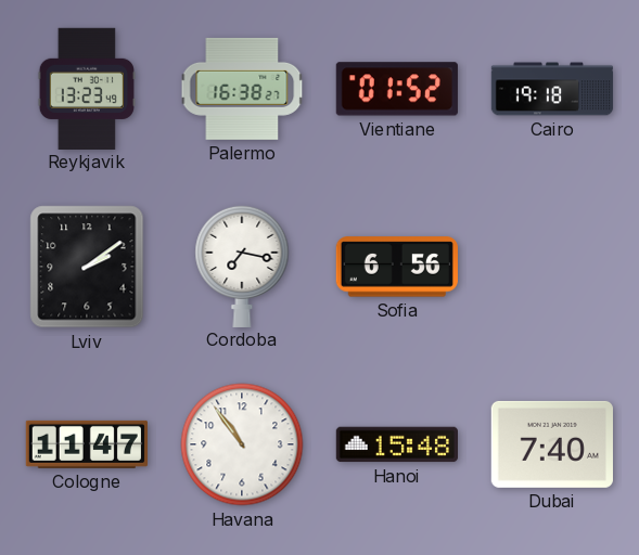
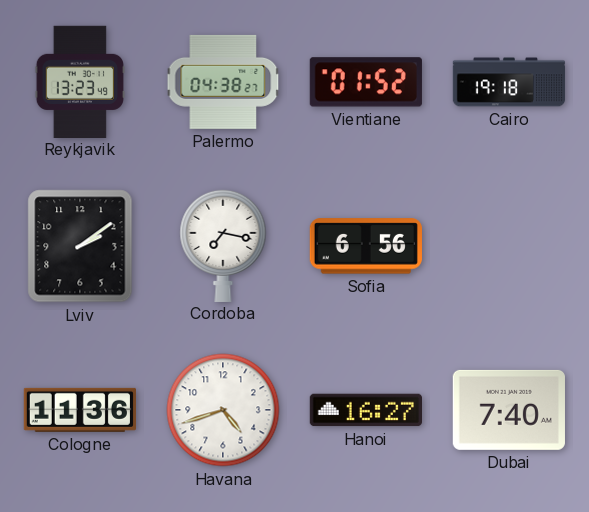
Palermo: 16:38 -> 04:38 (223, 82)
Cologne: 11:47 -> 11:36 (80, 410)
Havana: 10:54 -> 4:42 (223, 410)
Hanoi: 15:48 -> 16:27 (365, 410)
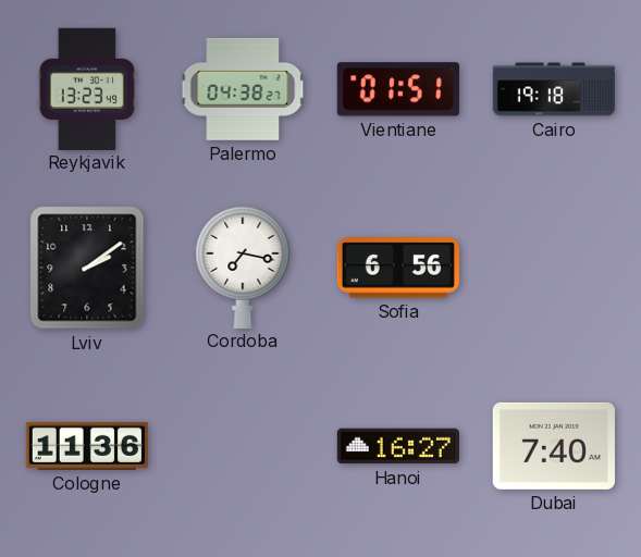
Vientiane: 01:52 -> 01:51 (398, 89)
Havana: 4:42 -> none (223, 410)
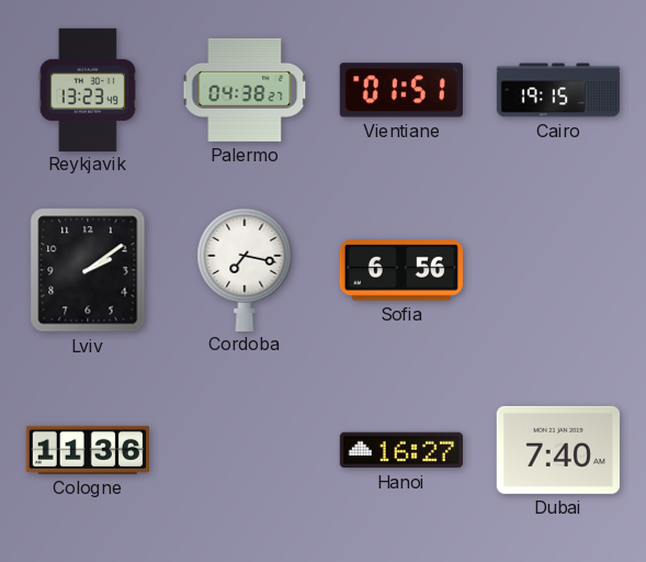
Cairo: 19:18 -> 19:15 (558, 90)
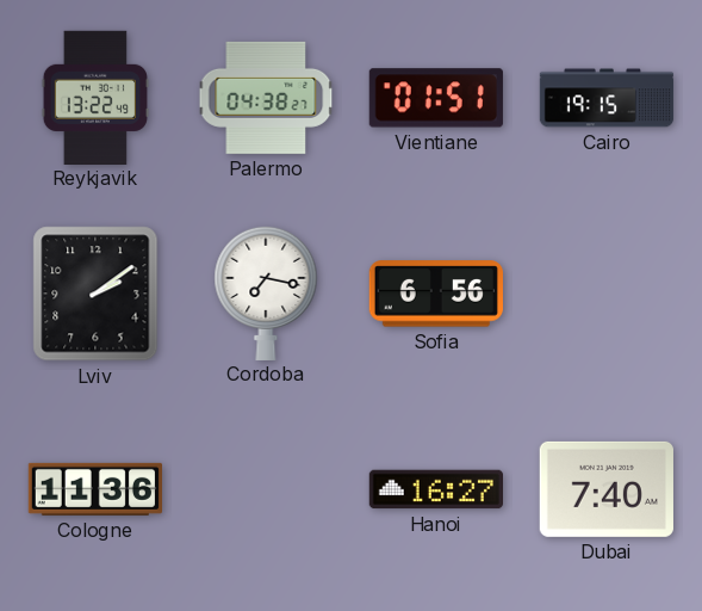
Reykjavik: 13:23 -> 13:22 (94, 97)
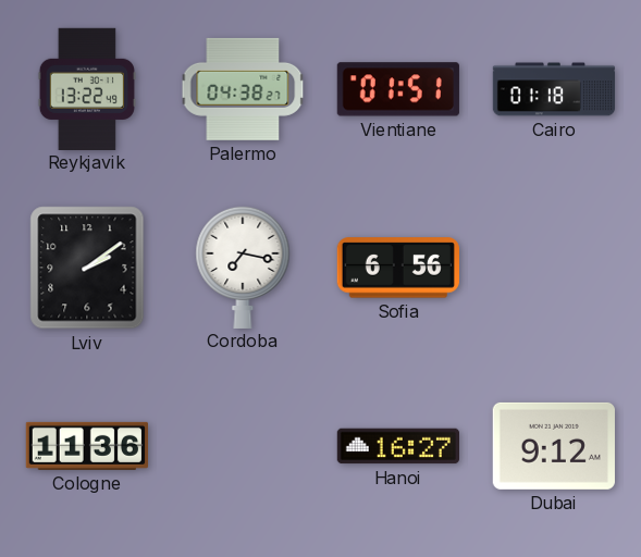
Cairo: 19:15 -> 01:18 (554, 89)
Dubai: 7:40 -> 9:12 (554, 446)
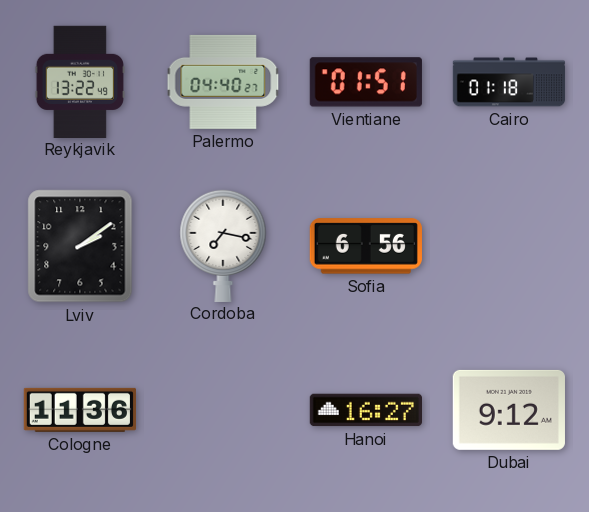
Palermo: 04:38 -> 04:40 (223, 82)
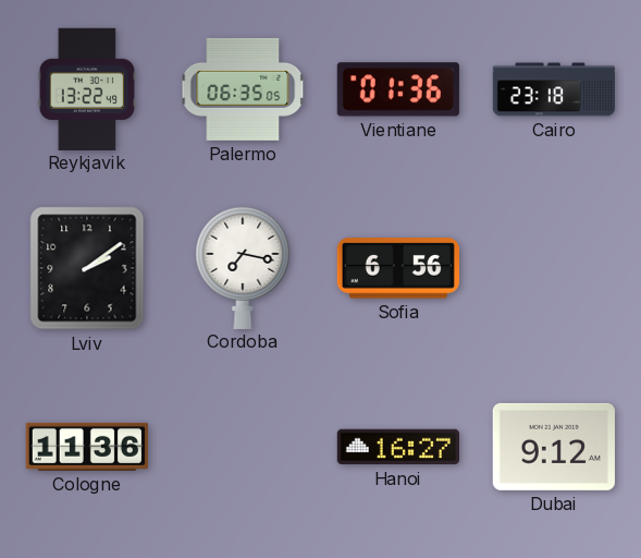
Palermo: 04:40 -> 06:35 (243, 89)
Vientiane: 01:51 -> 01:36 (398, 89)
Cairo: 01:18 -> 23:18 (554, 89)
